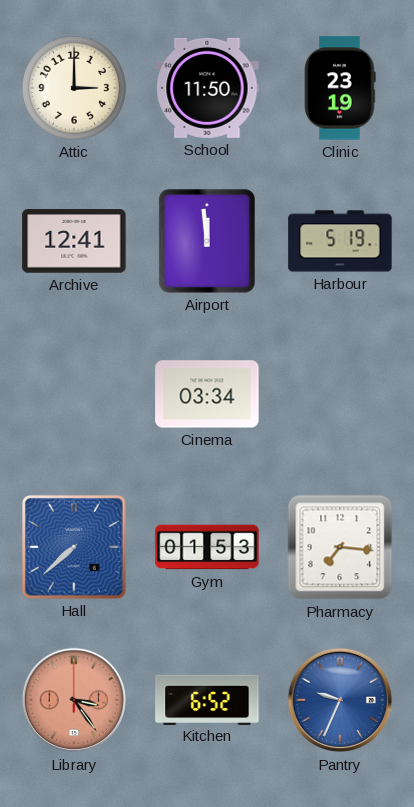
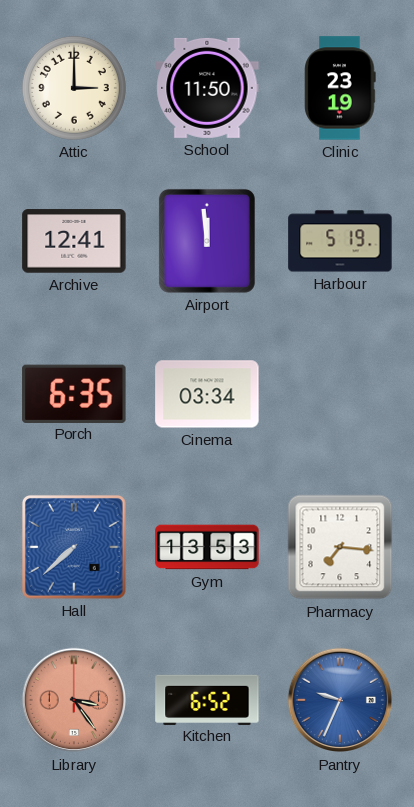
Porch: none -> 6:35 (74, 393)
Gym: 01:53 -> 13:53 (207, 547)
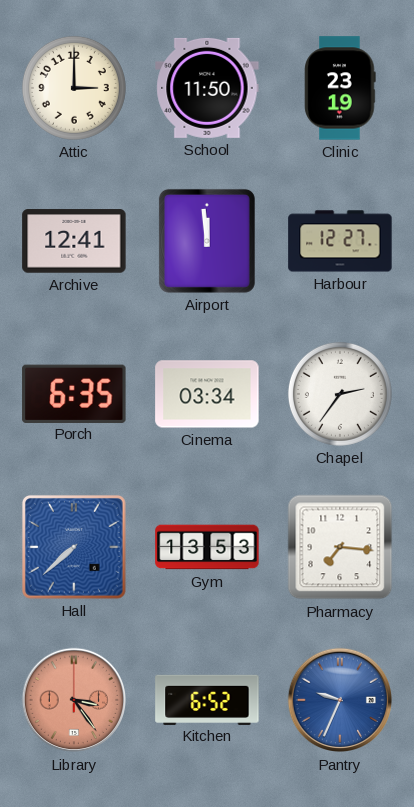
Harbour: 5:19 -> 12:27 (340, 241)
Chapel: none -> 2:36 (340, 394)
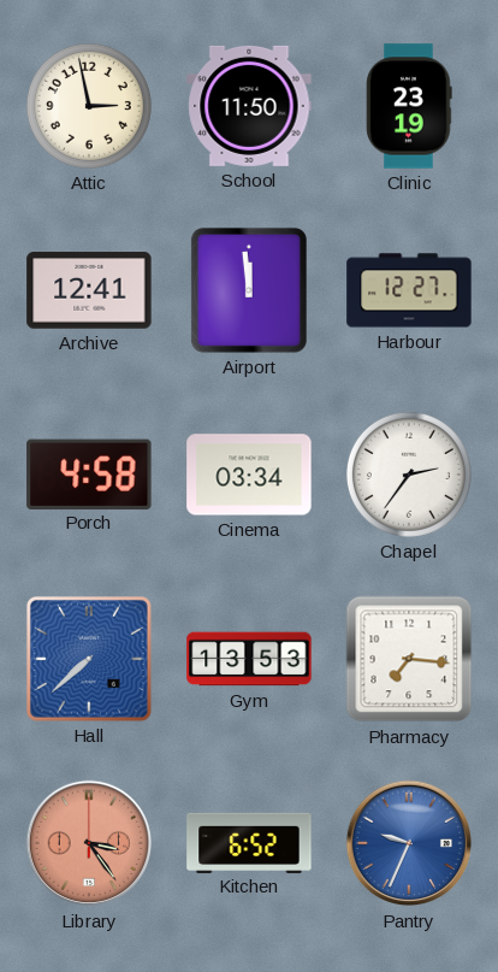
Attic: 3:00 -> 2:58 (89, 106)
Porch: 6:35 -> 4:58 (89, 473)
